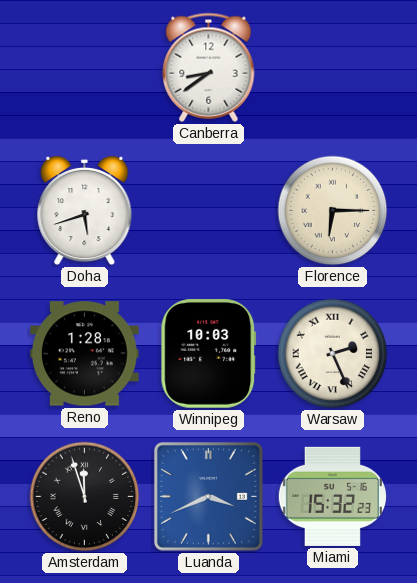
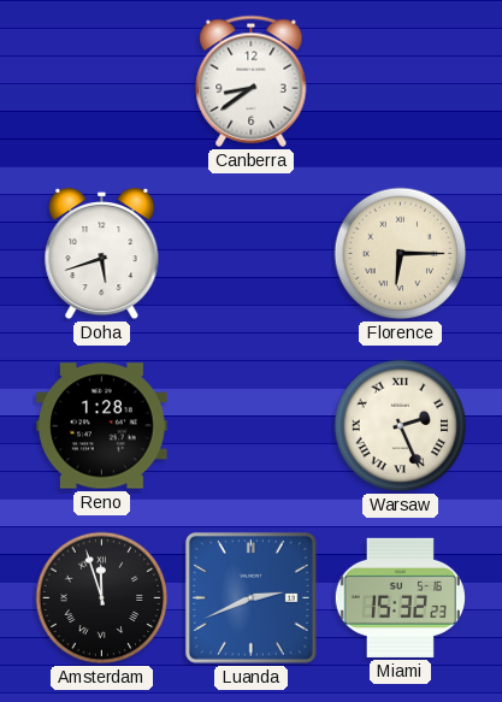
Winnipeg: 10:03 -> none (209, 354)
Luanda: 3:41 -> 2:41 (250, 597)
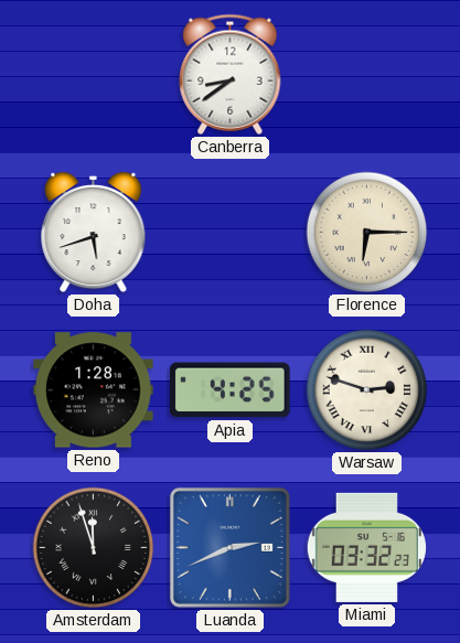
Apia: none -> 4:25 (229, 390)
Warsaw: 2:26 -> 2:48 (367, 390)
Miami: 15:32 -> 03:32 (366, 547)
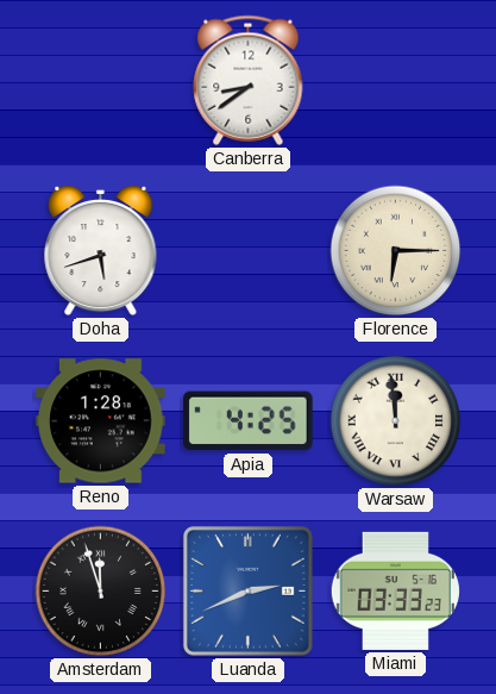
Warsaw: 2:48 -> 11:59 (396, 421)
Miami: 03:32 -> 03:33 (395, 590)
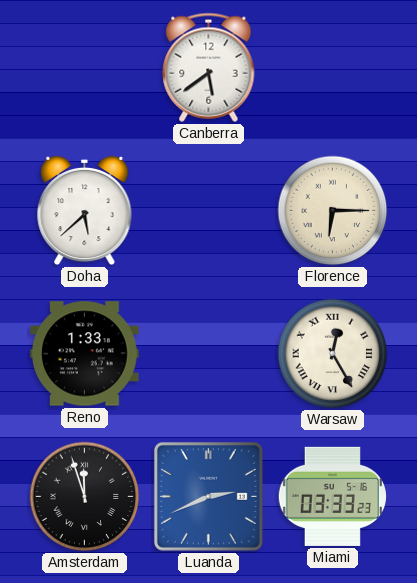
Canberra: 8:39 -> 5:39 (209, 67)
Doha: 5:42 -> 5:38 (85, 211)
Reno: 1:28 -> 1:33 (85, 354)
Apia: 4:25 -> none (247, 421)
Warsaw: 11:59 -> 12:25 (333, 354)
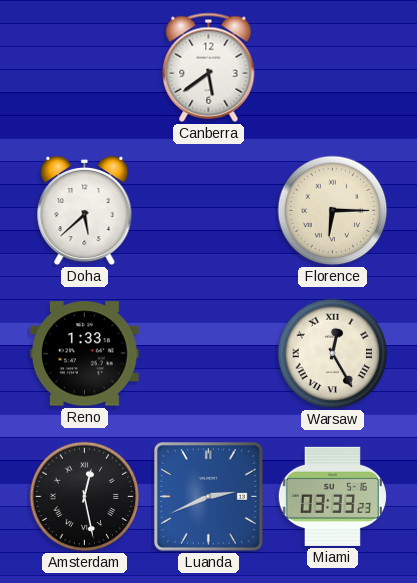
Amsterdam: 11:57 -> 12:28 (85, 497)
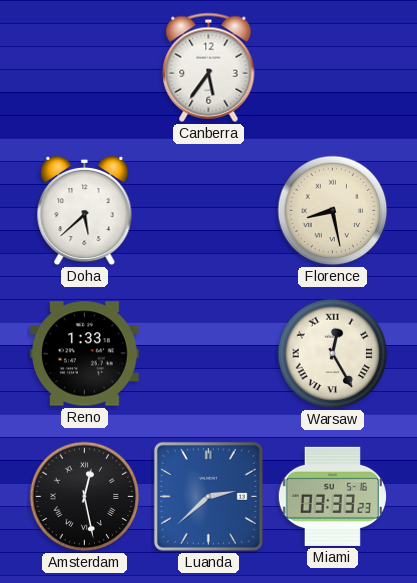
Canberra: 5:39 -> 5:36 (209, 67)
Florence: 6:15 -> 8:28 (333, 211)
Luanda: 2:41 -> 2:38 (208, 496)
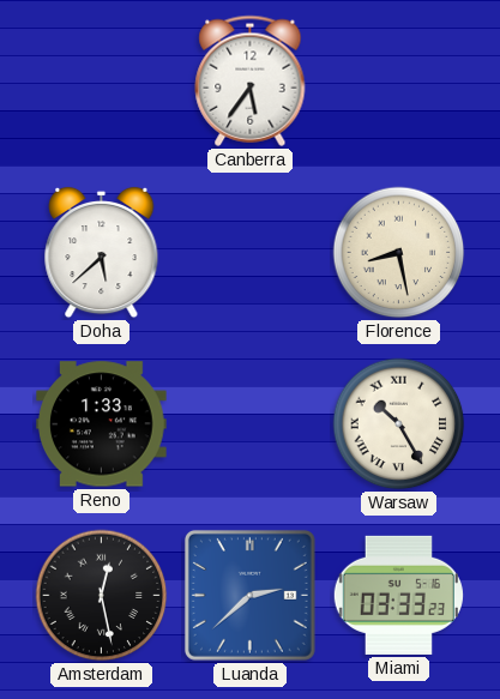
Warsaw: 12:25 -> 10:25 (399, 424)
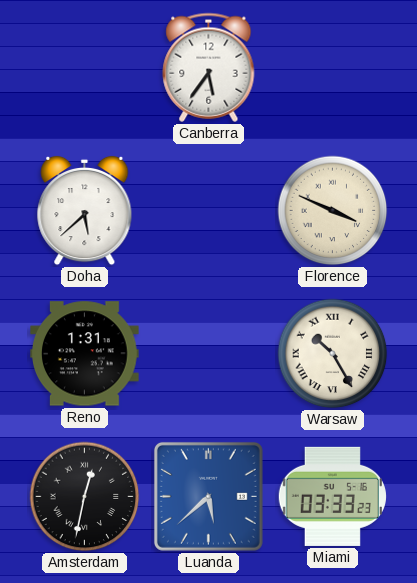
Florence: 8:28 -> 3:49 (333, 211)
Reno: 1:33 -> 1:31 (85, 354)
Amsterdam: 12:28 -> 12:32 (85, 497)
Luanda: 2:38 -> 5:38 (208, 496)
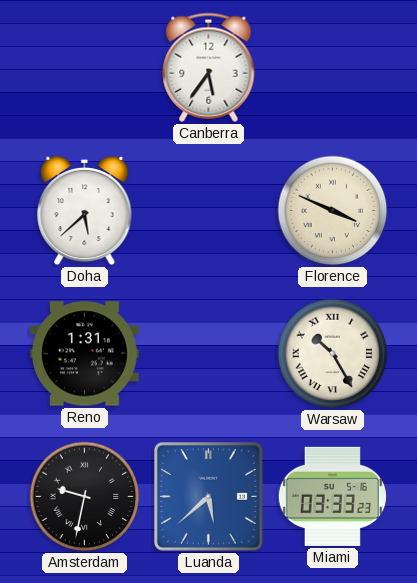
Amsterdam: 12:32 -> 9:32 (85, 497)
